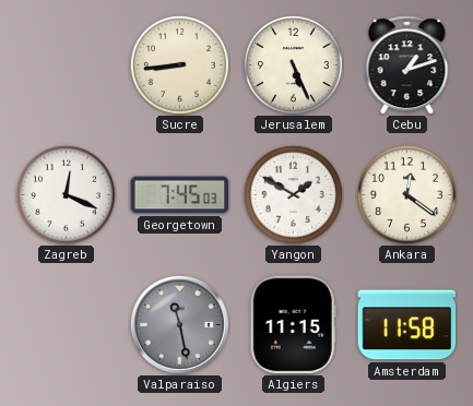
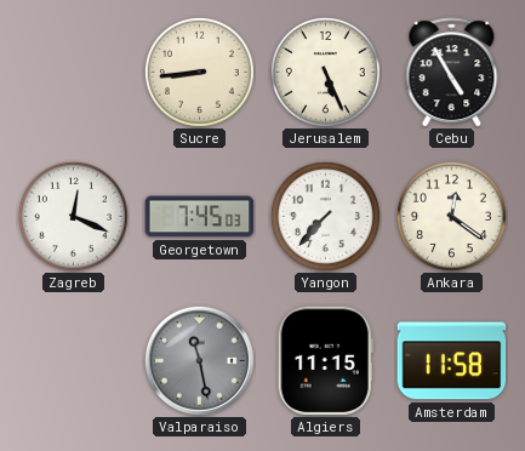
Cebu: 1:12 -> 4:55 (452, 73)
Yangon: 1:50 -> 7:37 (325, 216)
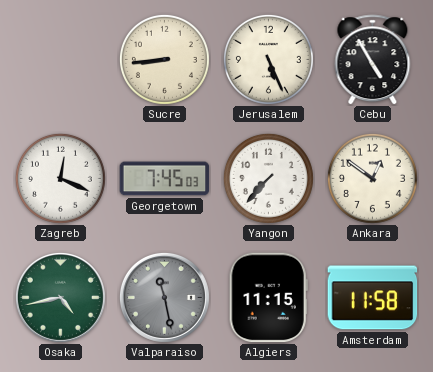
Ankara: 12:21 -> 12:51 (372, 178)
Osaka: none -> 4:43 (60, 297)
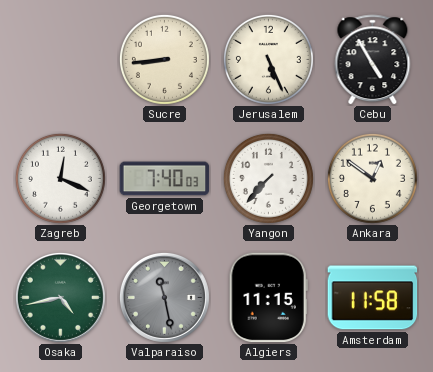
Georgetown: 7:45 -> 7:40 (165, 179)
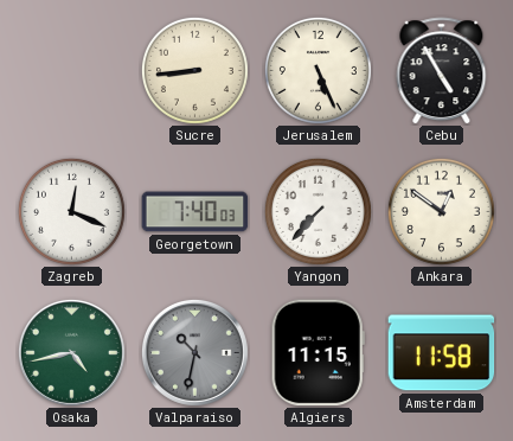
Valparaiso: 11:28 -> 10:32 (194, 352)
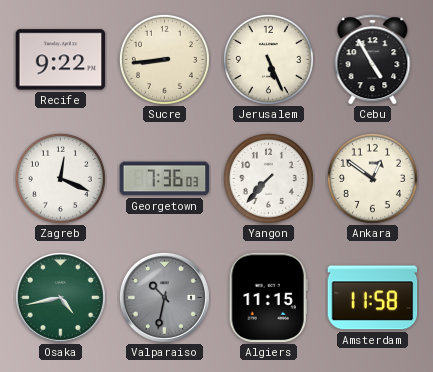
Recife: none -> 9:22 (61, 60)
Georgetown: 7:40 -> 7:36 (165, 179)
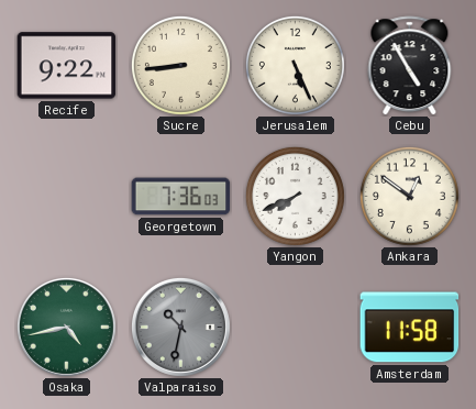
Zagreb: 12:19 -> none (60, 178)
Yangon: 7:37 -> 7:41 (295, 196)
Algiers: 11:15 -> none (268, 298)
